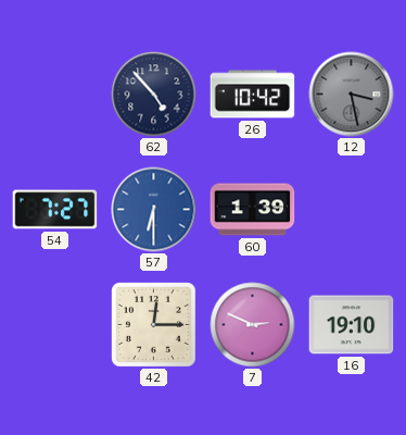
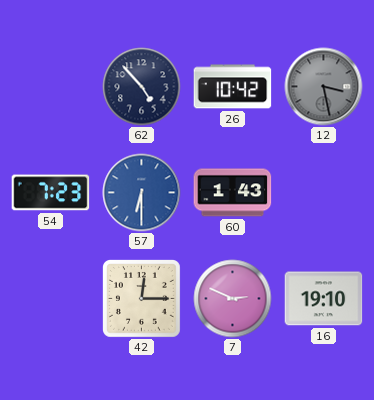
54: 7:27 -> 7:23 (51, 193)
60: 1:39 -> 1:43 (233, 193)
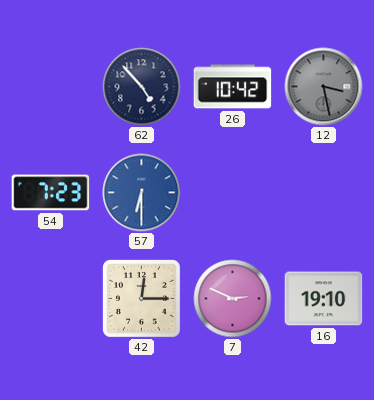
60: 1:43 -> none (233, 193)
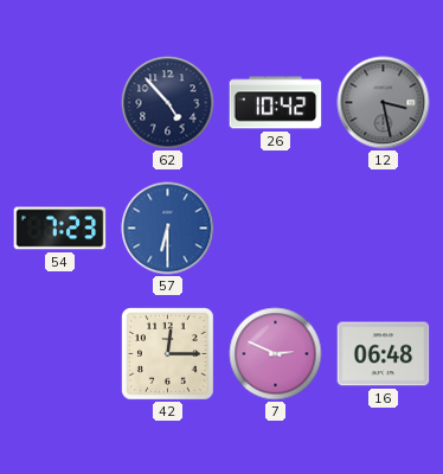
16: 19:10 -> 06:48 (384, 354)
